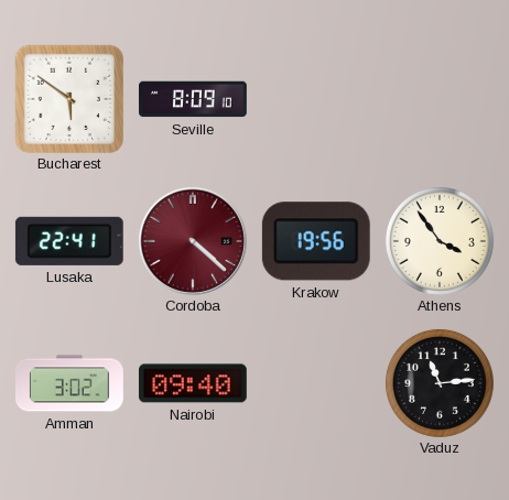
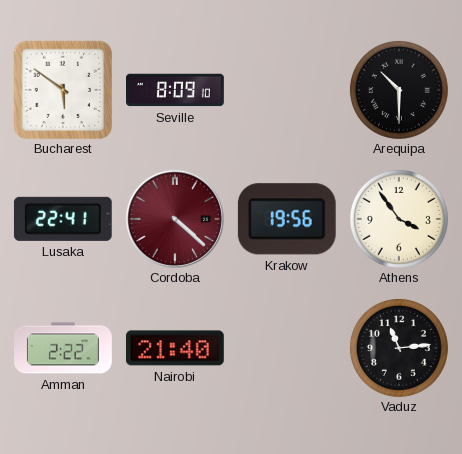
Arequipa: none -> 10:30 (399, 90)
Amman: 3:02 -> 2:22 (64, 348)
Nairobi: 09:40 -> 21:40 (175, 348)
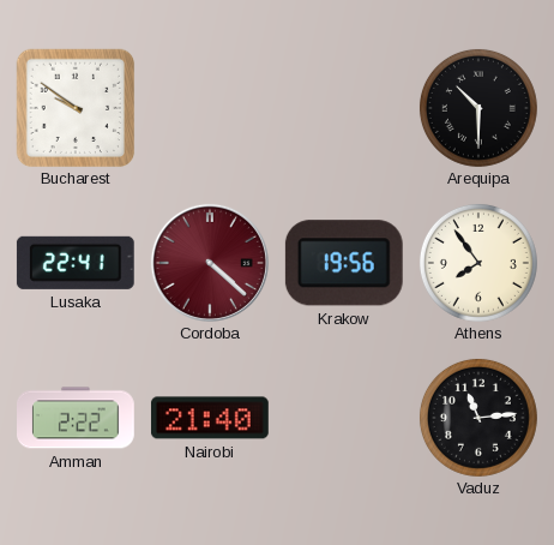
Bucharest: 5:51 -> 9:51 (76, 108)
Seville: 8:09 -> none (176, 90)
Athens: 3:54 -> 7:54 (478, 263)
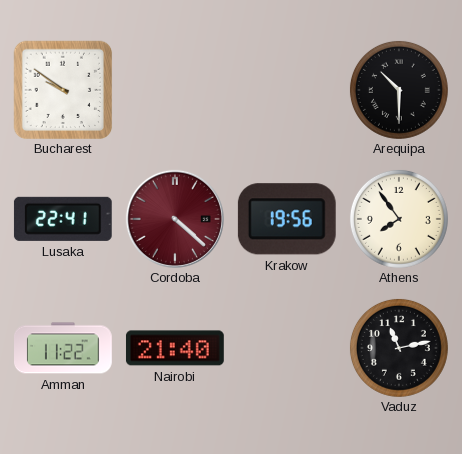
Amman: 2:22 -> 11:22 (64, 348)
Vaduz: 11:14 -> 11:13 (399, 348)
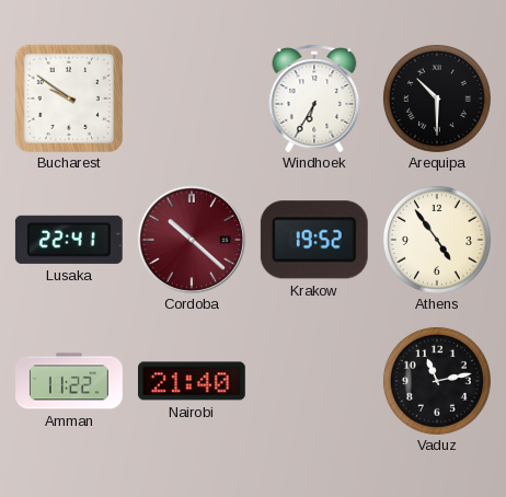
Windhoek: none -> 6:35 (314, 99)
Cordoba: 4:22 -> 10:22 (192, 240)
Krakow: 19:56 -> 19:52 (314, 240)
Athens: 7:54 -> 4:54 (437, 240)
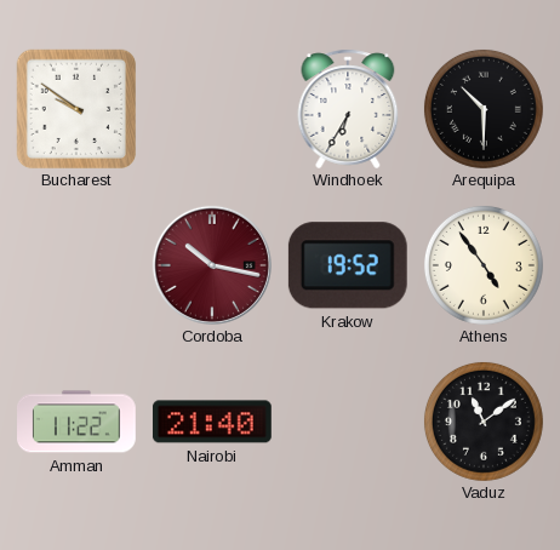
Lusaka: 22:41 -> none (69, 240)
Cordoba: 10:22 -> 10:17 (212, 265)
Vaduz: 11:13 -> 11:09 (484, 422)
